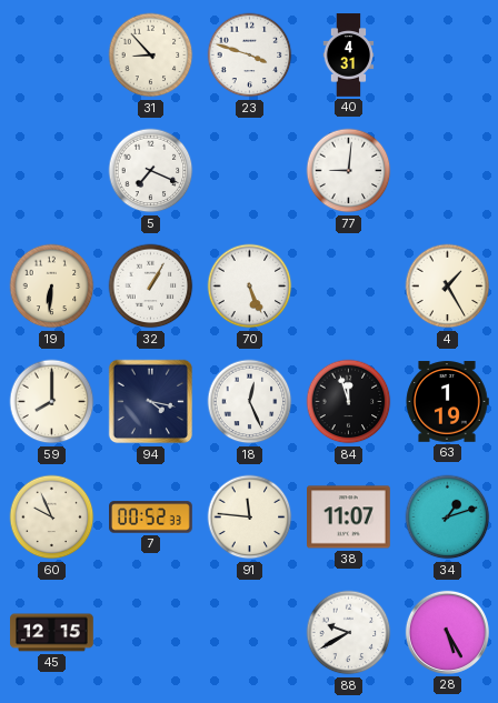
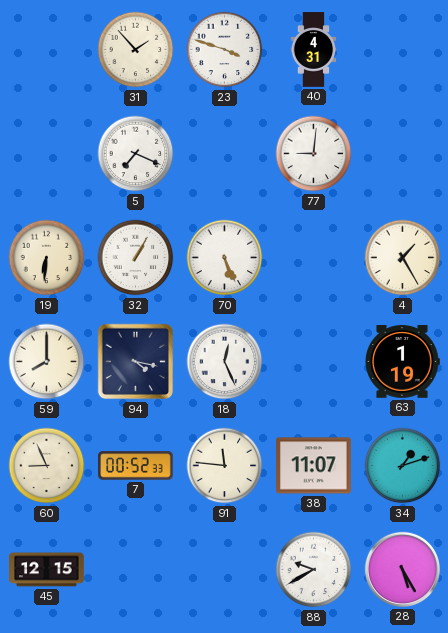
31: 8:53 -> 1:53 (136, 50)
84: 11:57 -> none (349, 402)
60: 9:56 -> 8:56 (47, 466)
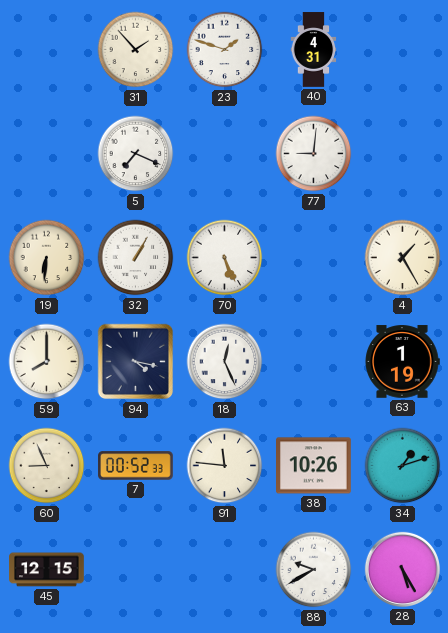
23: 3:48 -> 1:48 (225, 50)
38: 11:07 -> 10:26 (314, 466)
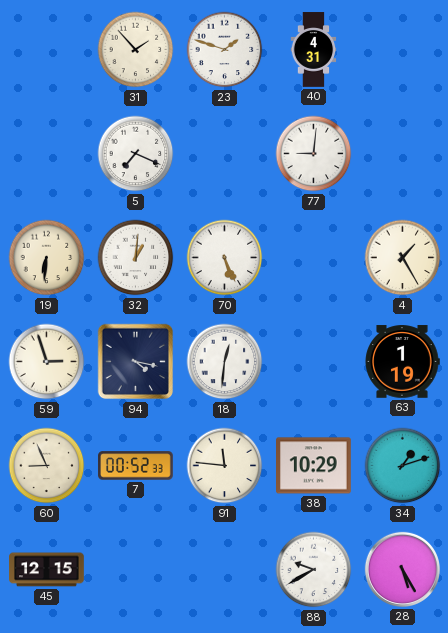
32: 1:05 -> 1:01 (136, 258)
59: 8:00 -> 2:57 (47, 362)
18: 12:26 -> 12:31 (225, 362)
38: 10:26 -> 10:29 (314, 466)
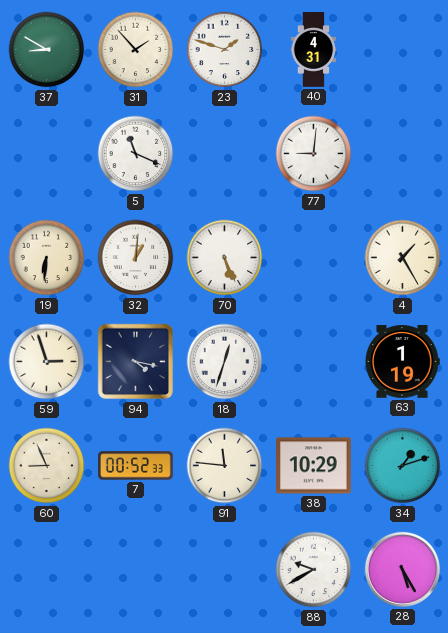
37: none -> 8:50 (47, 50)
5: 7:19 -> 11:19 (136, 154)
18: 12:31 -> 12:33 (225, 362)
45: 12:15 -> none (47, 570)
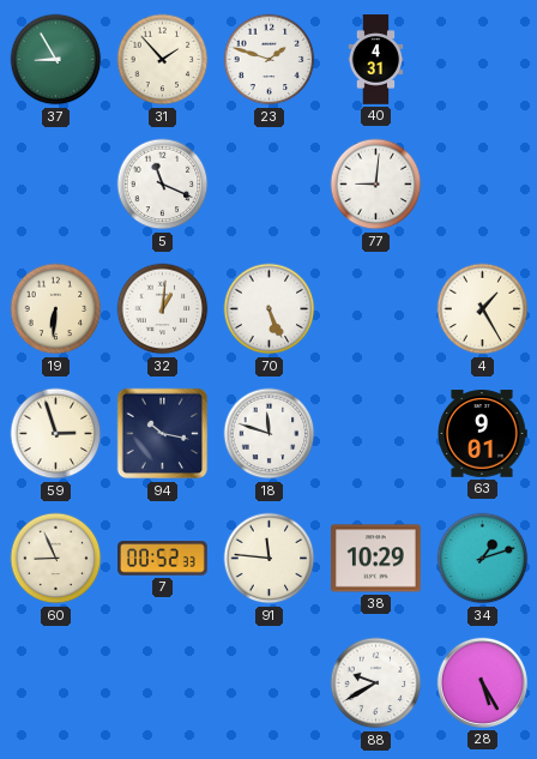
37: 8:50 -> 8:55 (56, 60)
94: 4:17 -> 10:17 (163, 434)
18: 12:33 -> 11:48 (270, 434)
63: 1:19 -> 9:01 (482, 434)
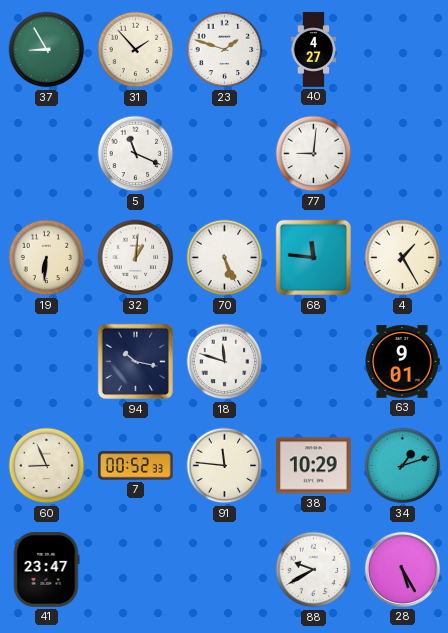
40: 4:31 -> 4:27 (314, 50)
68: none -> 11:46 (314, 258)
59: 2:57 -> none (56, 434)
41: none -> 23:47 (47, 570)
